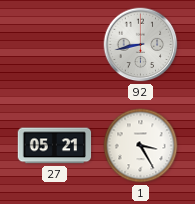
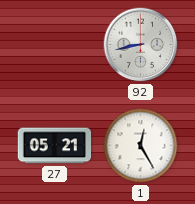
1: 3:25 -> 12:25 (141, 146)
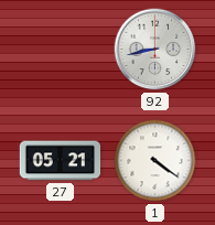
1: 12:25 -> 4:21 (155, 161)
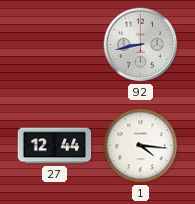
27: 05:21 -> 12:44 (55, 146)
1: 4:21 -> 4:16 (141, 146)
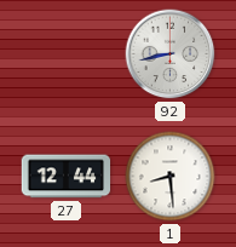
1: 4:16 -> 8:29 (171, 177)
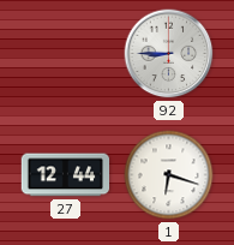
92: 8:43 -> 8:45 (169, 54)
1: 8:29 -> 6:18 (169, 175)
